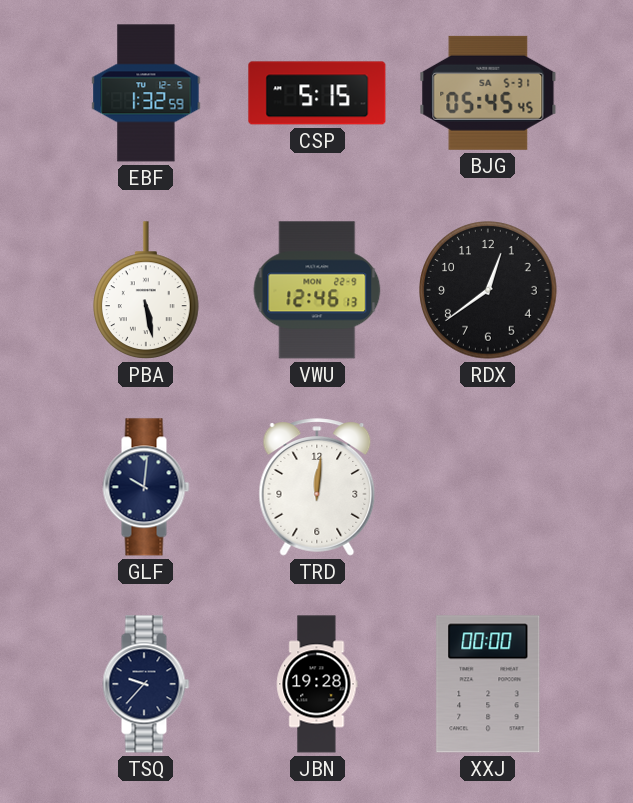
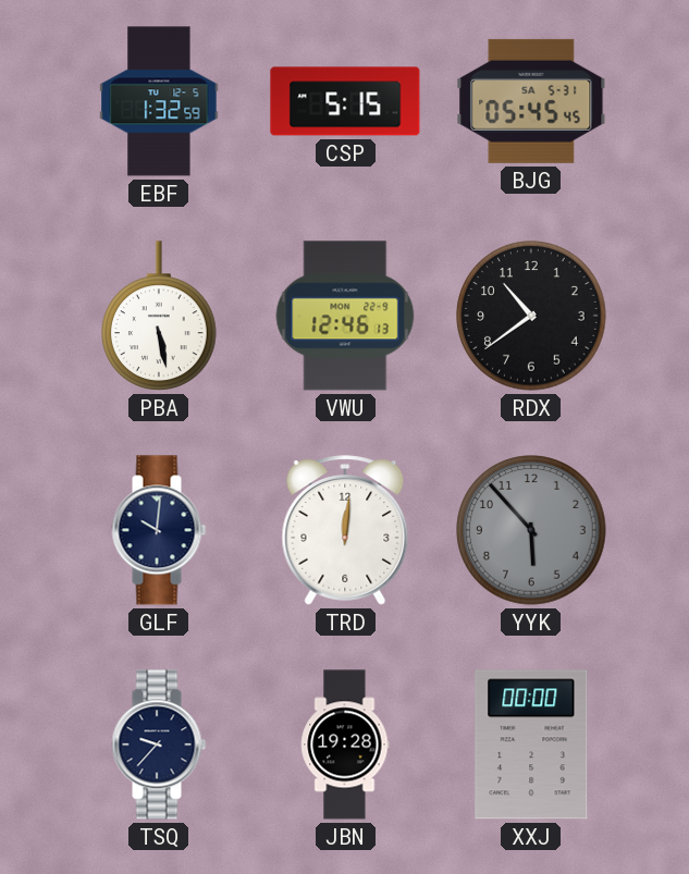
RDX: 12:39 -> 10:39 (531, 316)
YYK: none -> 5:53 (531, 530)
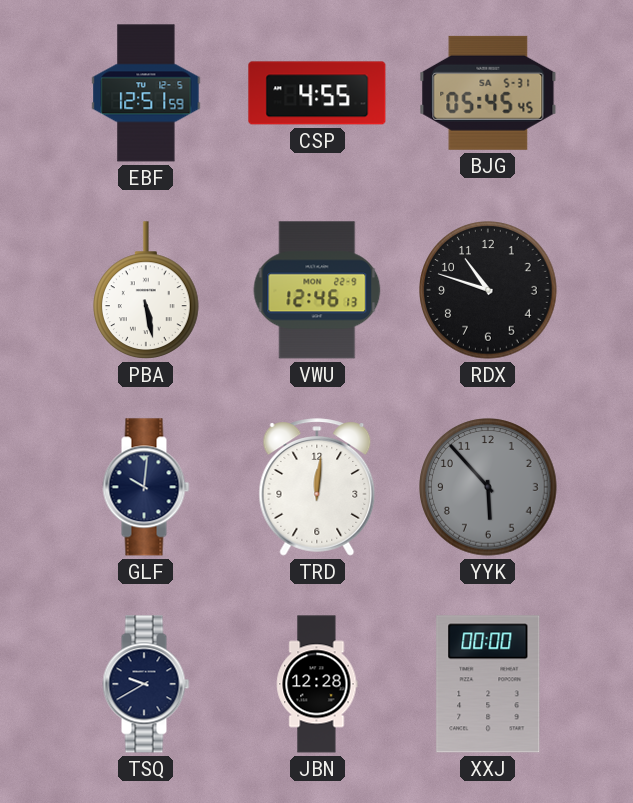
EBF: 1:32 -> 12:51 (146, 93)
CSP: 5:15 -> 4:55 (317, 93)
RDX: 10:39 -> 10:48 (488, 290)
TSQ: 9:37 -> 9:40 (146, 684)
JBN: 19:28 -> 12:28 (317, 684)
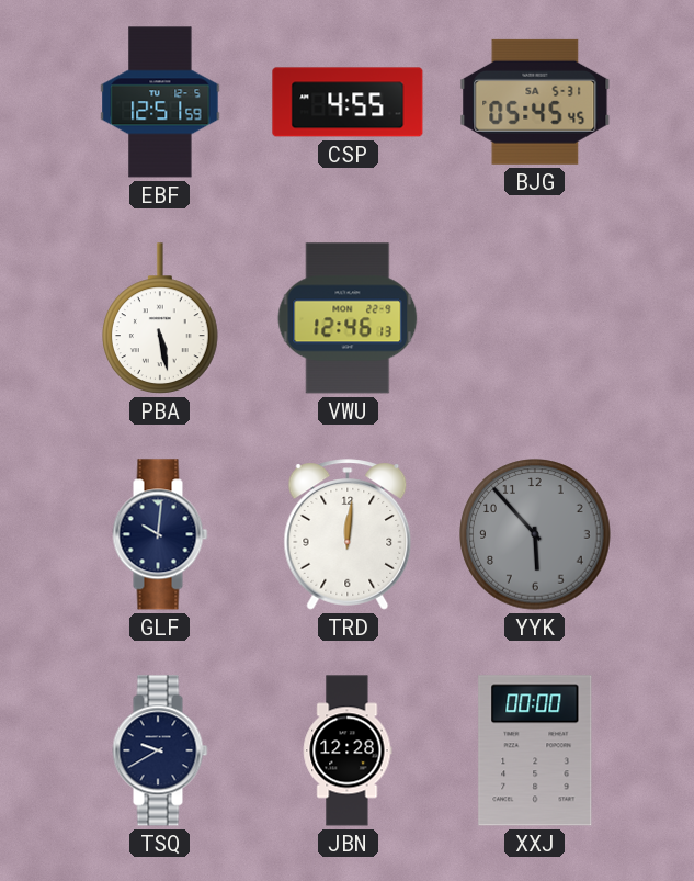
RDX: 10:48 -> none (488, 290)
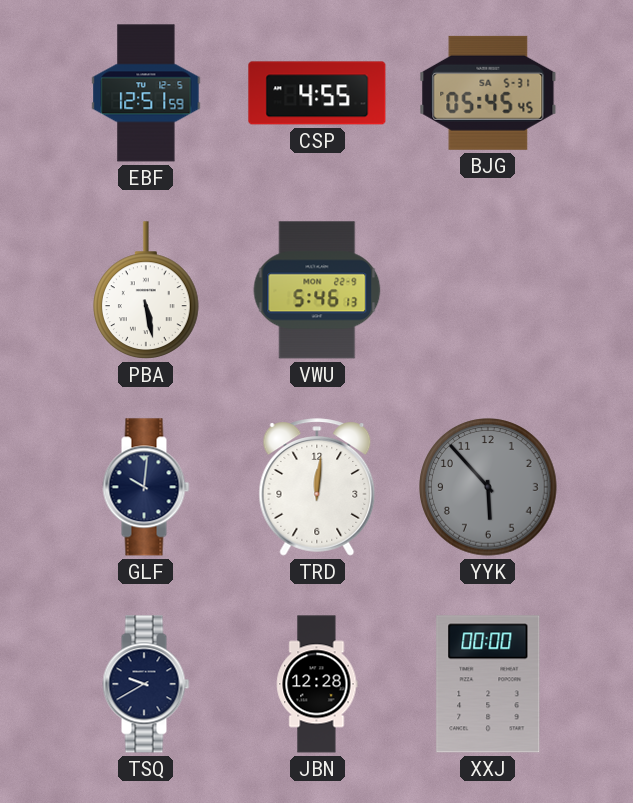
VWU: 12:46 -> 5:46 (317, 290)
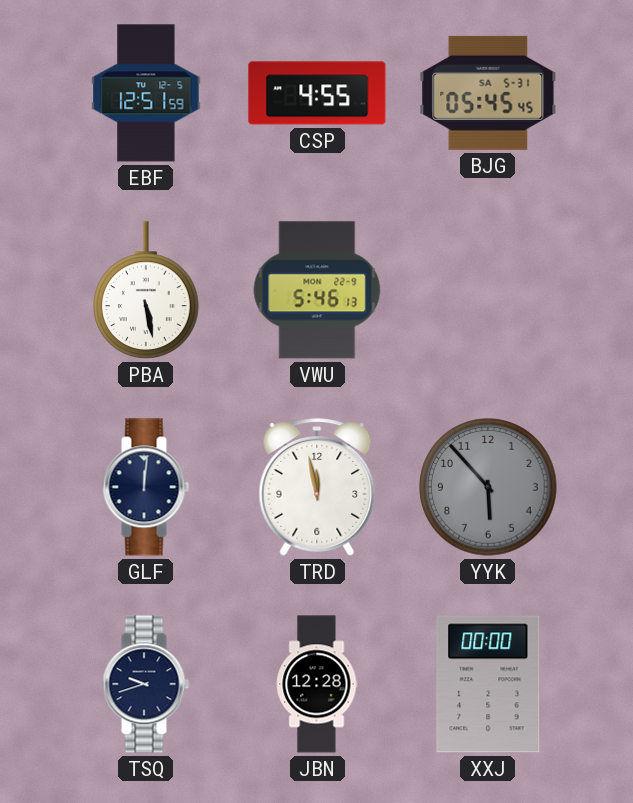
GLF: 10:01 -> 12:01 (146, 487)
TRD: 12:01 -> 11:58 (317, 487)
TSQ: 9:40 -> 9:42 (146, 684)
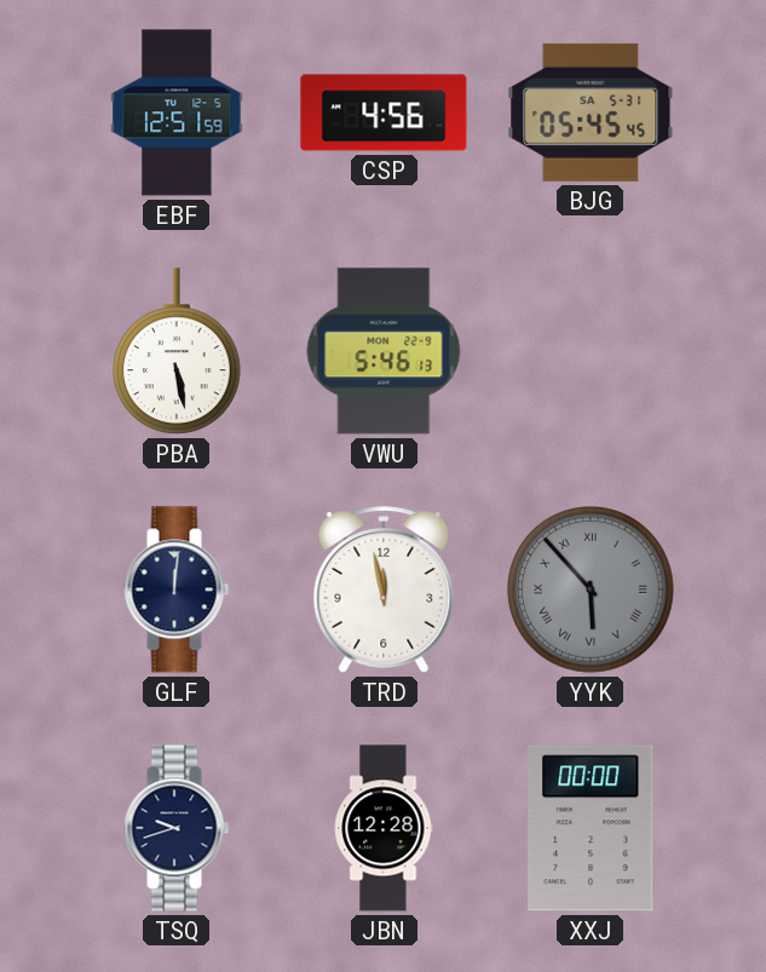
CSP: 4:55 -> 4:56 (384, 113)
YYK numerals: Arabic -> Roman (591, 589)
